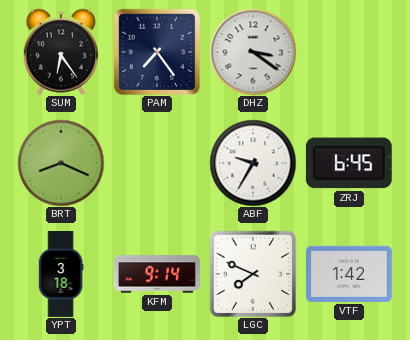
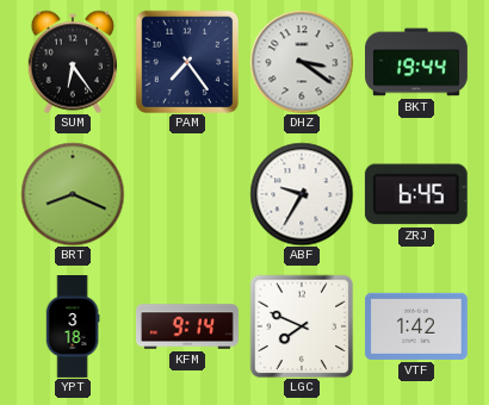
BKT: none -> 19:44 (417, 62)
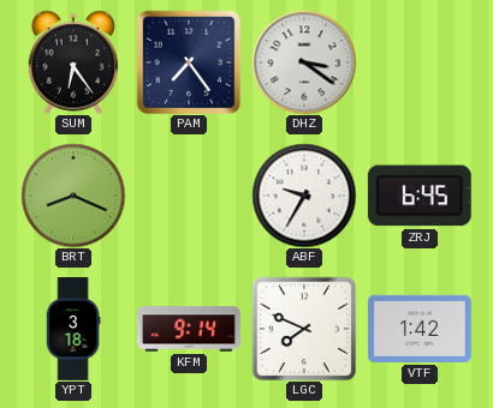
BKT: 19:44 -> none (417, 62)
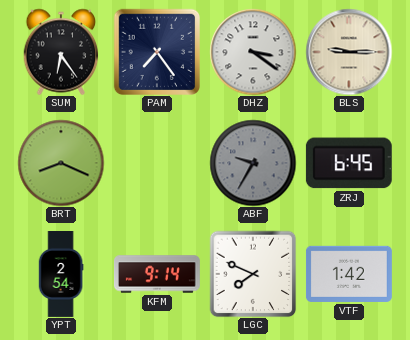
BLS: none -> 9:15 (349, 52)
ABF dial: white -> grey (253, 163)
YPT: 3:18 -> 2:54 (61, 275)
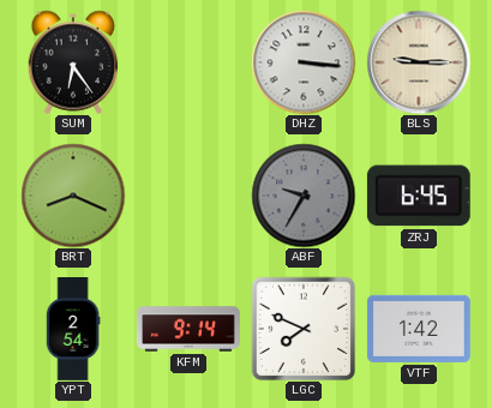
PAM: 7:24 -> none (156, 51)
DHZ: 3:21 -> 3:16 (304, 62)
